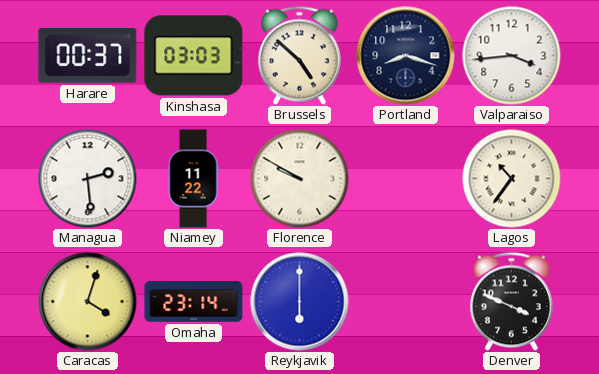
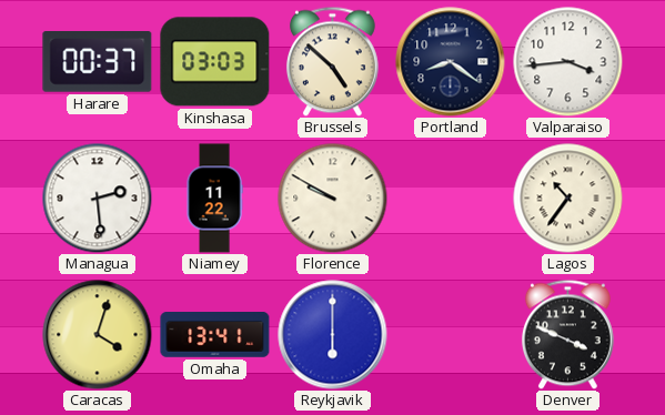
Portland: 8:18 -> 8:21 (451, 62)
Omaha: 23:14 -> 13:41 (215, 335)
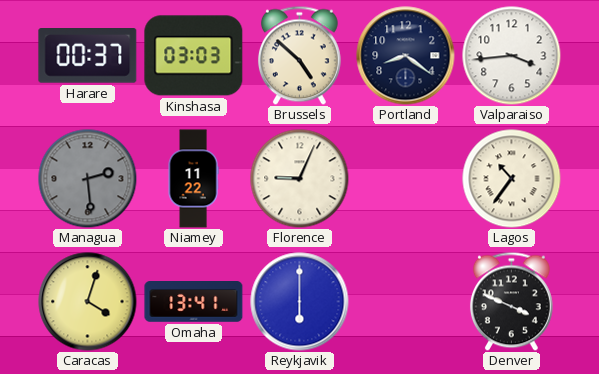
Managua dial: white -> grey (88, 179)
Florence: 9:50 -> 9:04 (300, 179)
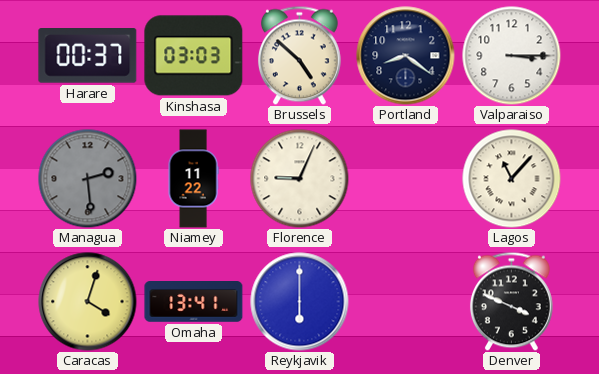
Valparaiso: 3:44 -> 3:15 (512, 56)
Lagos: 10:36 -> 11:07 (512, 179)
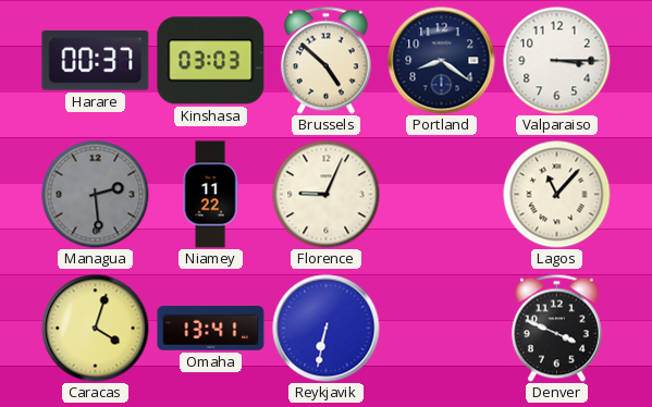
Reykjavik: 6:00 -> 6:32 (327, 329)
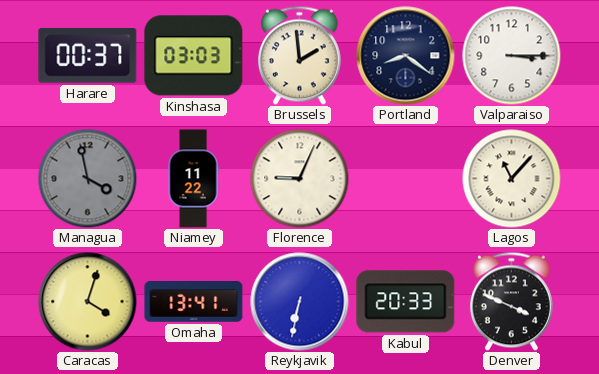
Brussels: 4:52 -> 1:59 (299, 55)
Managua: 2:29 -> 3:58 (88, 179)
Kabul: none -> 20:33 (406, 302)
